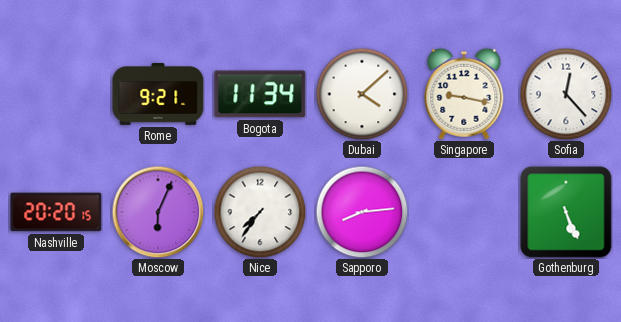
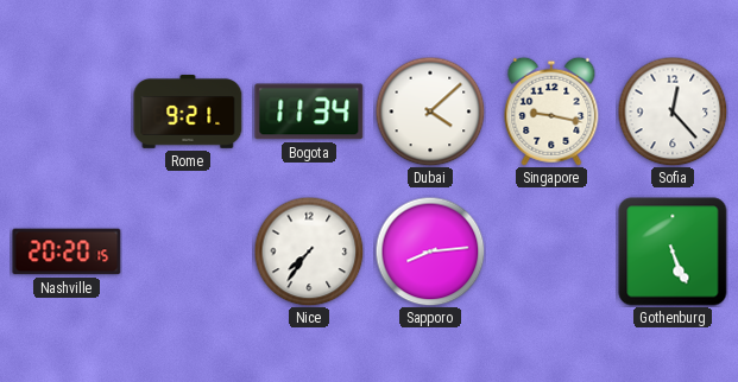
Moscow: 6:04 -> none (158, 212)
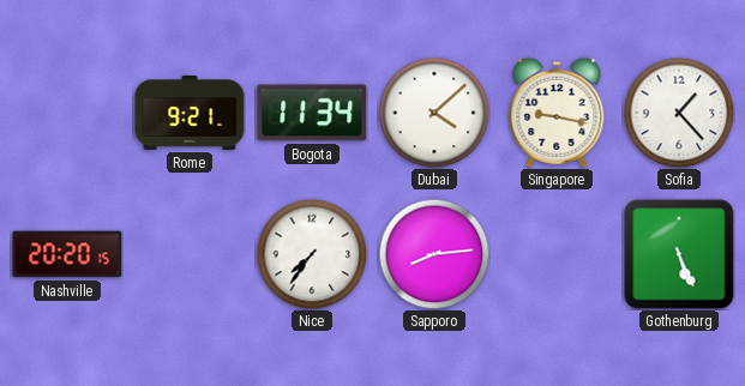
Sofia: 12:23 -> 1:23 (679, 113)
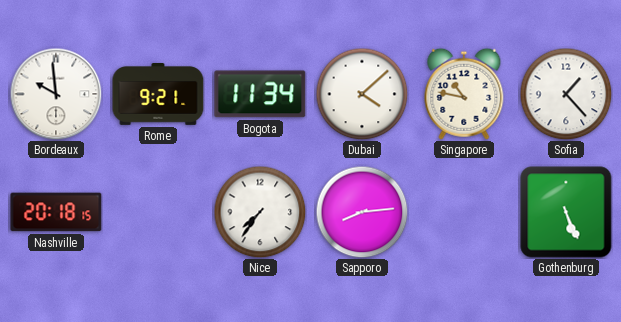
Bordeaux: none -> 9:59 (56, 94)
Singapore: 9:17 -> 10:47 (464, 94)
Nashville: 20:20 -> 20:18 (56, 212)
